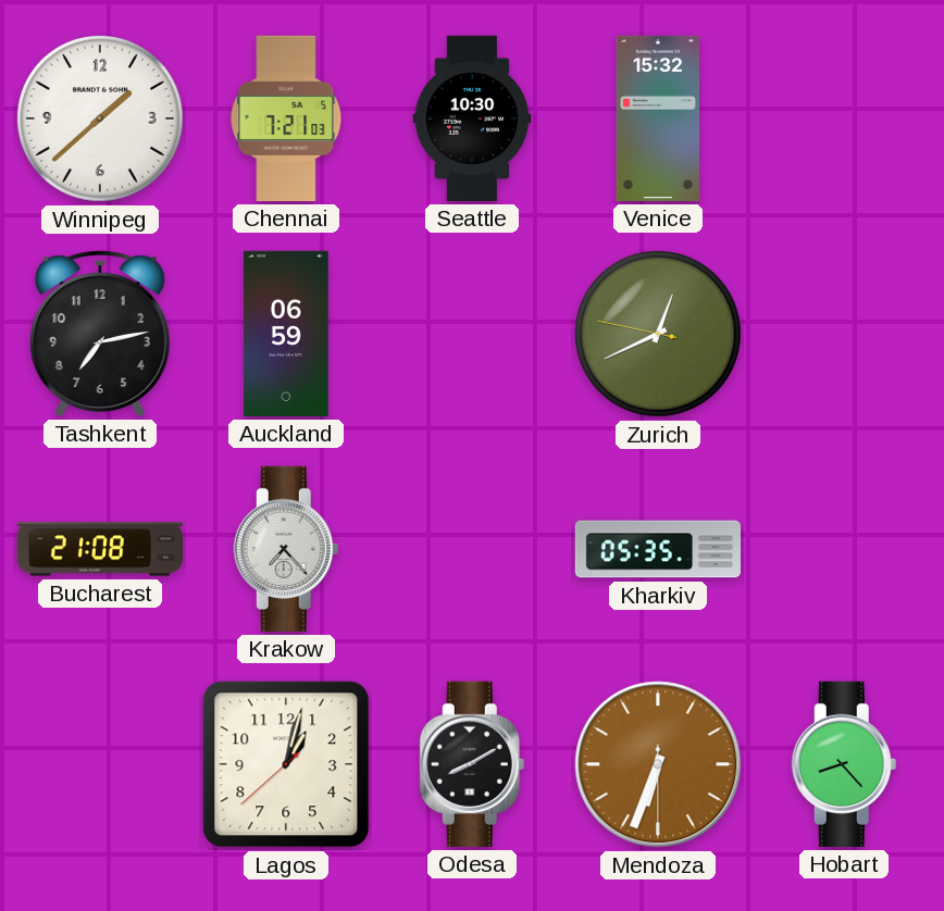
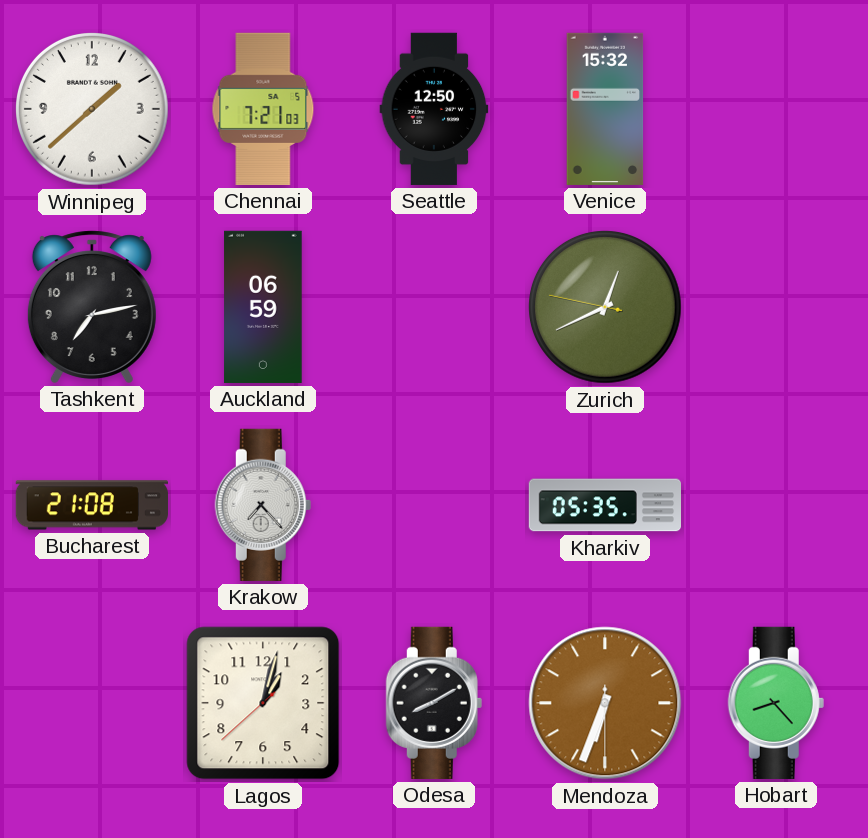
Seattle: 10:30 -> 12:50 (434, 109)
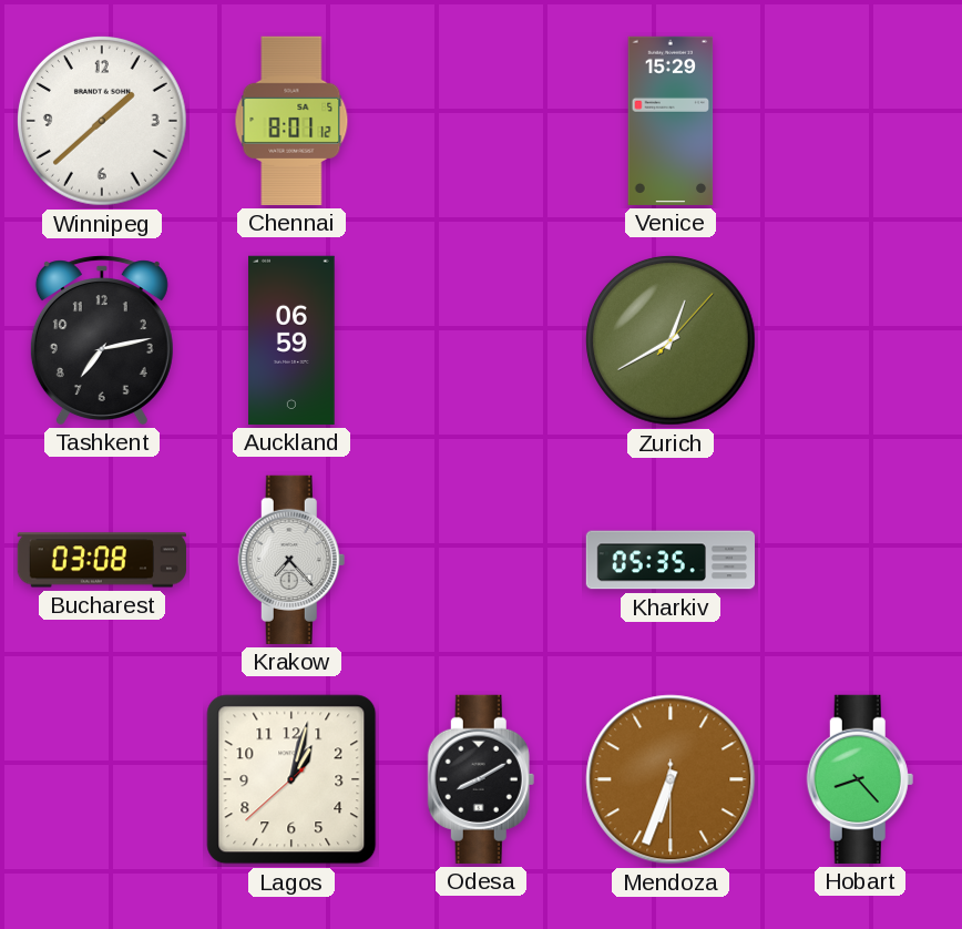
Chennai: 7:21 -> 8:01 (291, 121)
Seattle: 12:50 -> none (434, 109)
Venice: 15:32 -> 15:29 (671, 121)
Zurich: 12:40:47 -> 12:40:07 (672, 341)
Bucharest: 21:08 -> 03:08 (102, 560)
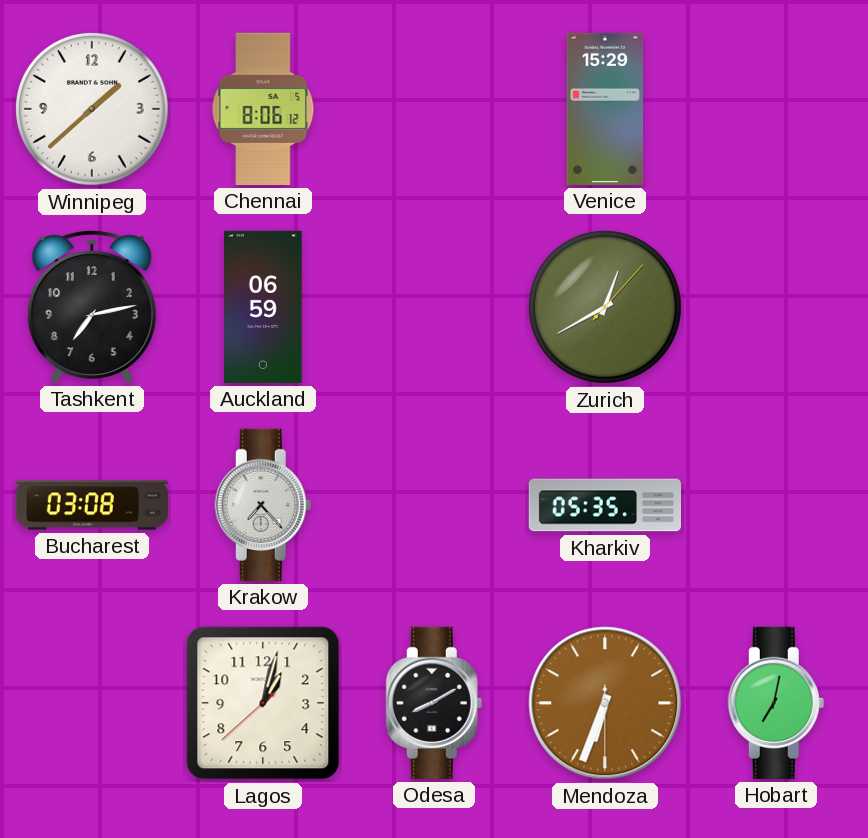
Chennai: 8:01 -> 8:06 (263, 109)
Hobart: 8:23 -> 7:02 (776, 703)
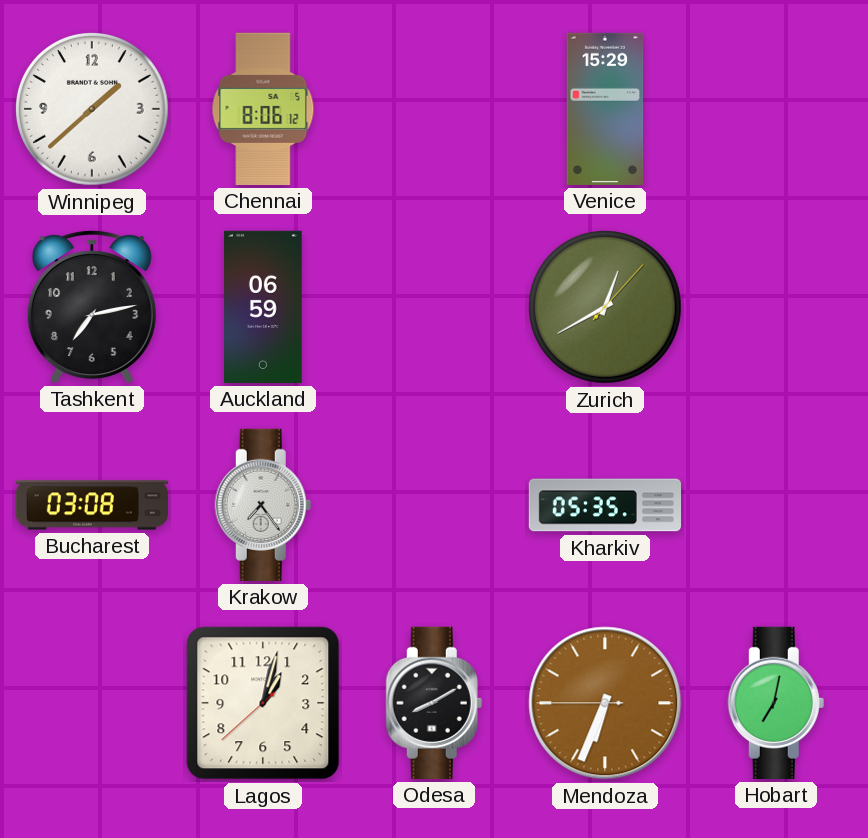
Krakow: 7:23 -> 7:24 (263, 505)
Mendoza: 6:33:30 -> 6:33:45 (605, 703)
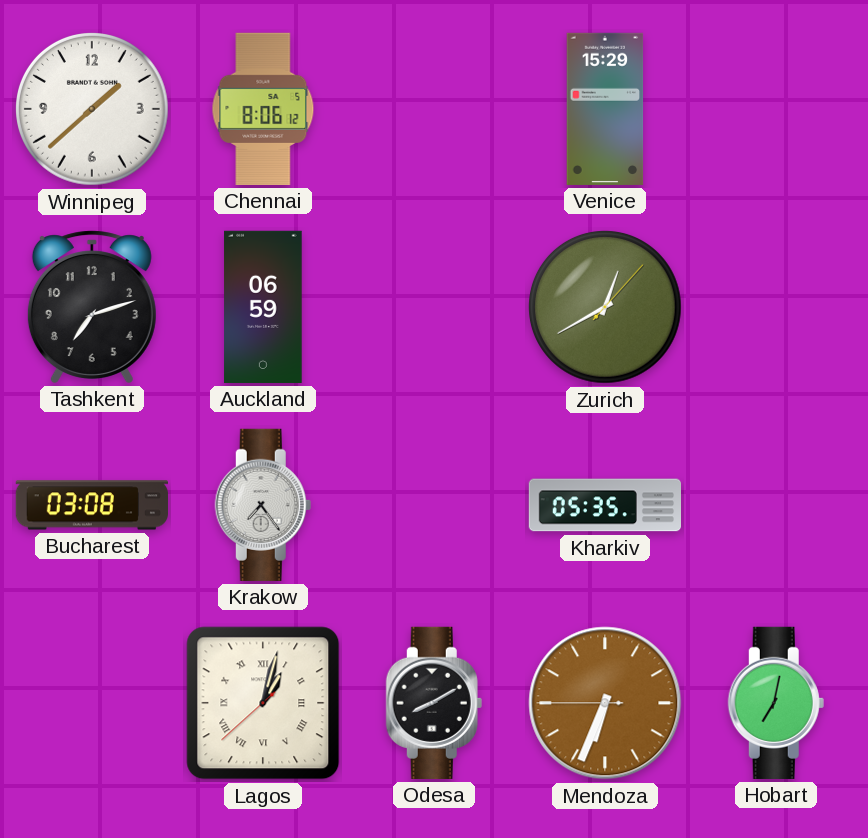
Tashkent: 7:13 -> 7:12 (92, 307)
Lagos numerals: Arabic -> Roman (263, 703)
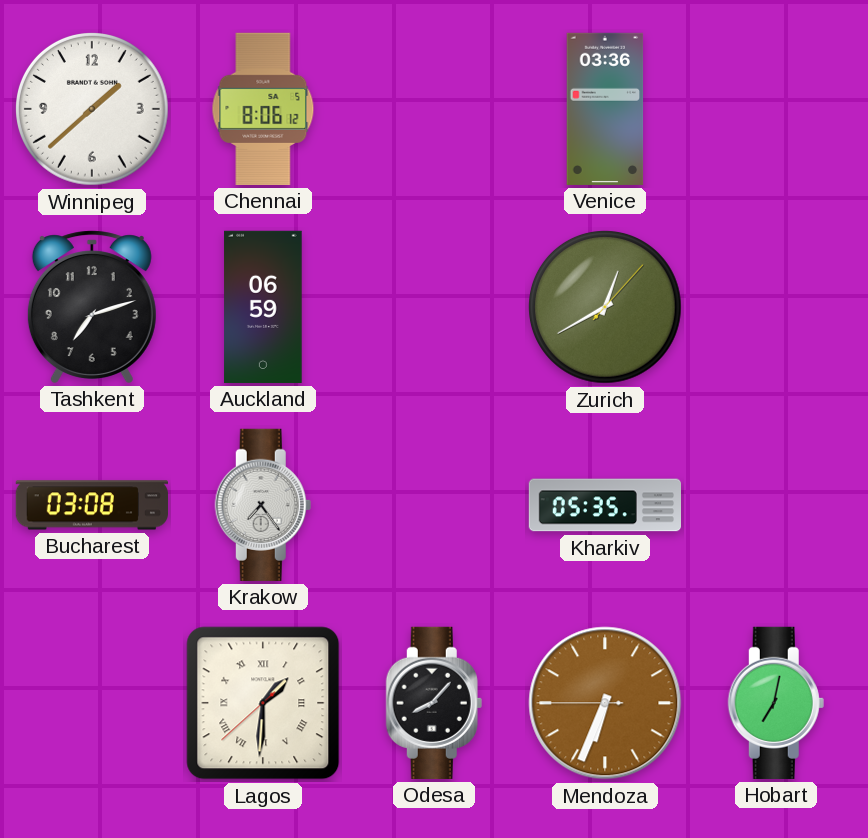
Venice: 15:29 -> 03:36 (605, 109)
Lagos: 1:02 -> 1:30 (263, 703)
Odesa: 8:10 -> 8:07 (434, 703)
